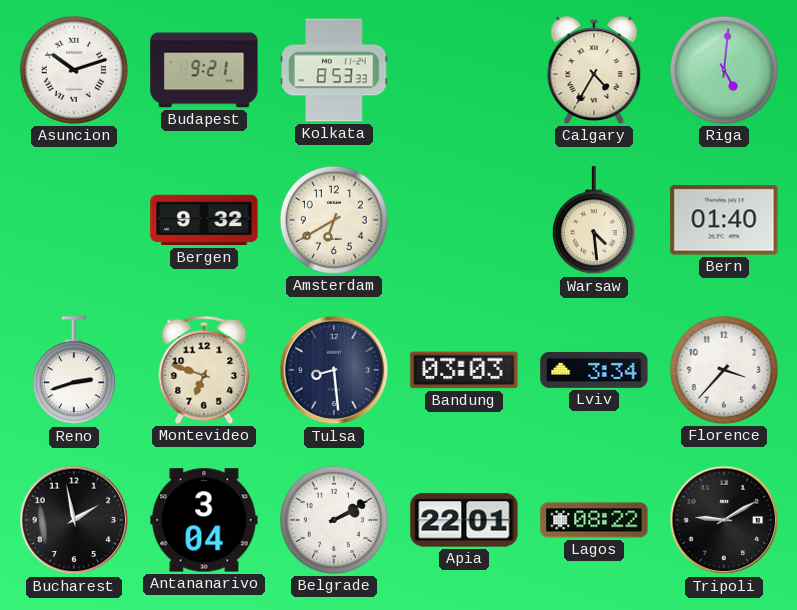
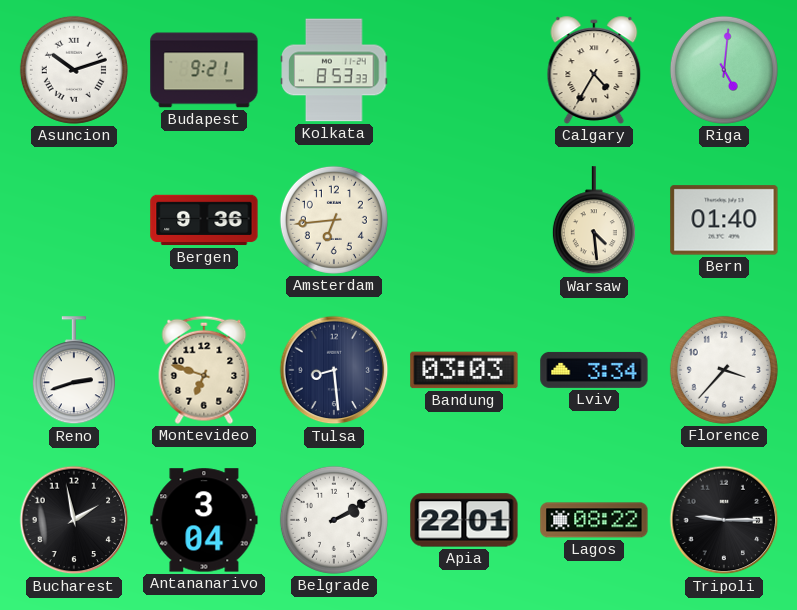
Bergen: 9:32 -> 9:36 (204, 220)
Amsterdam: 6:40 -> 6:44 (334, 220)
Tripoli: 9:10 -> 9:15 (724, 520)
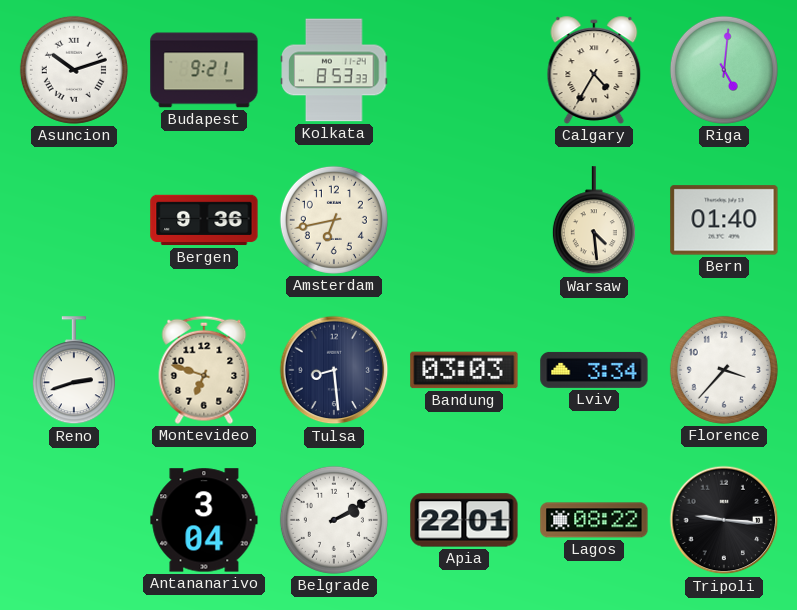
Amsterdam: 6:44 -> 6:43 (334, 220)
Bucharest: 1:58 -> none (74, 520)
Tripoli: 9:15 -> 9:16 (724, 520)
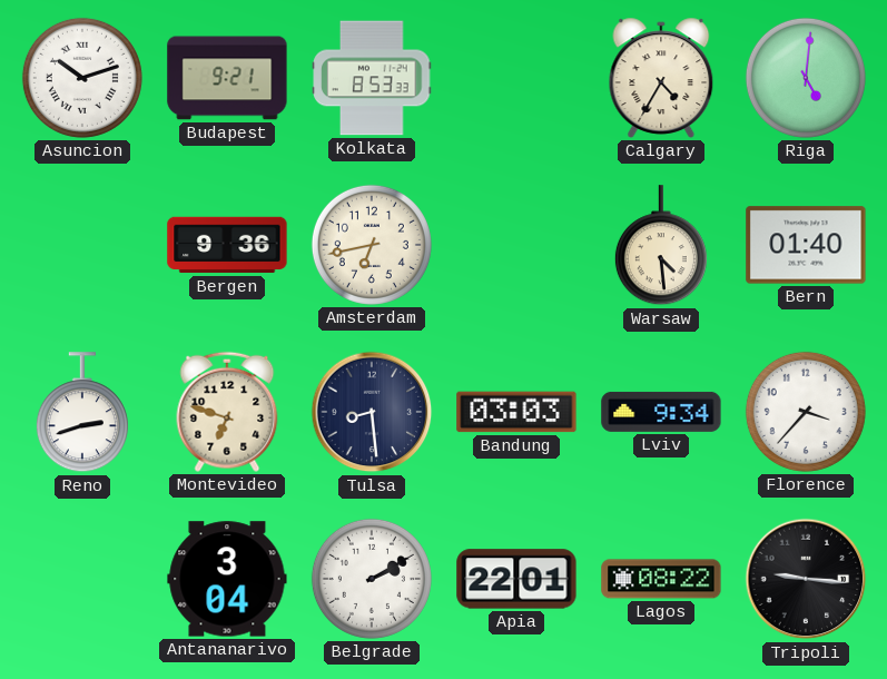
Lviv: 3:34 -> 9:34 (661, 412)
